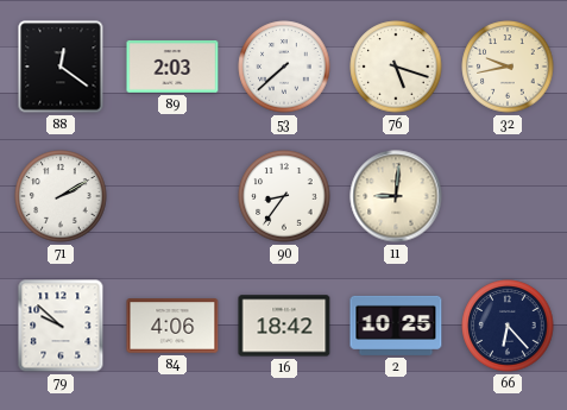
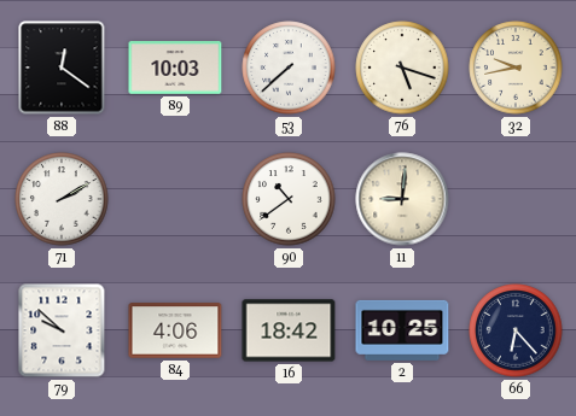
89: 2:03 -> 10:03 (175, 69)
90: 8:36 -> 10:39 (289, 199)
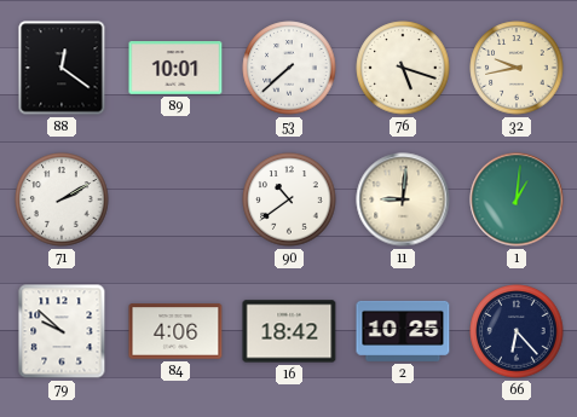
89: 10:03 -> 10:01 (175, 69)
1: none -> 1:01 (517, 199)
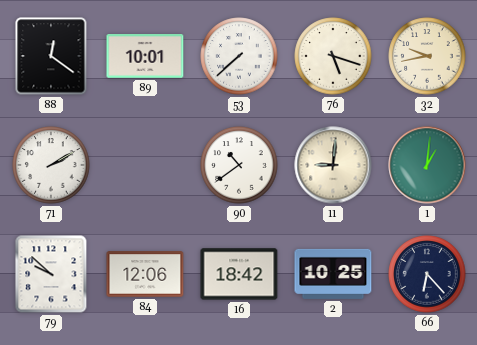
84: 4:06 -> 12:06 (145, 274)
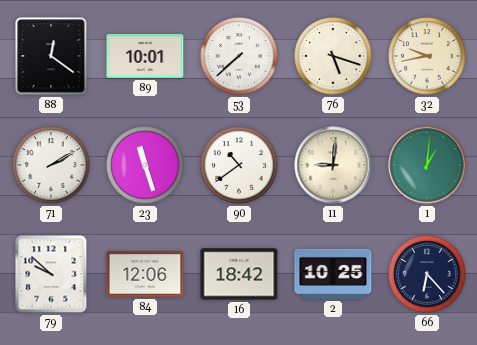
23: none -> 11:27 (145, 165)
